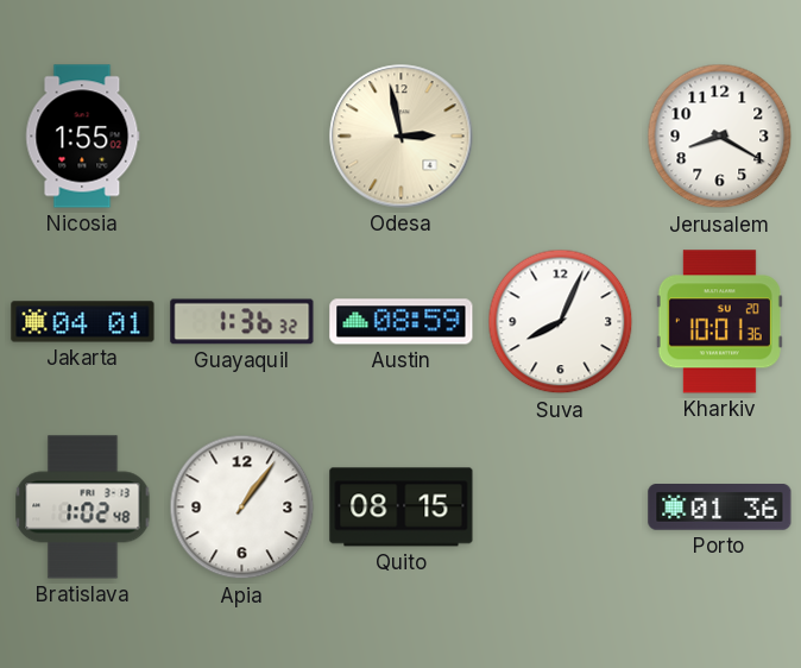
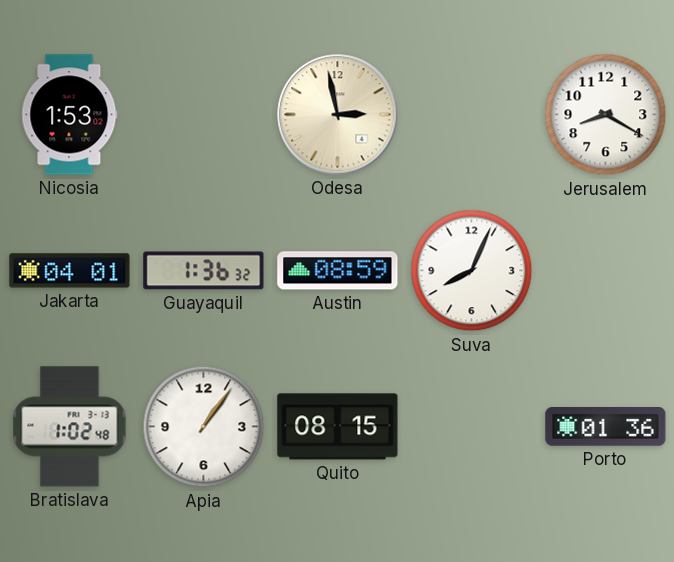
Nicosia: 1:55 -> 1:53 (70, 115)
Kharkiv: 10:01 -> none (719, 322)
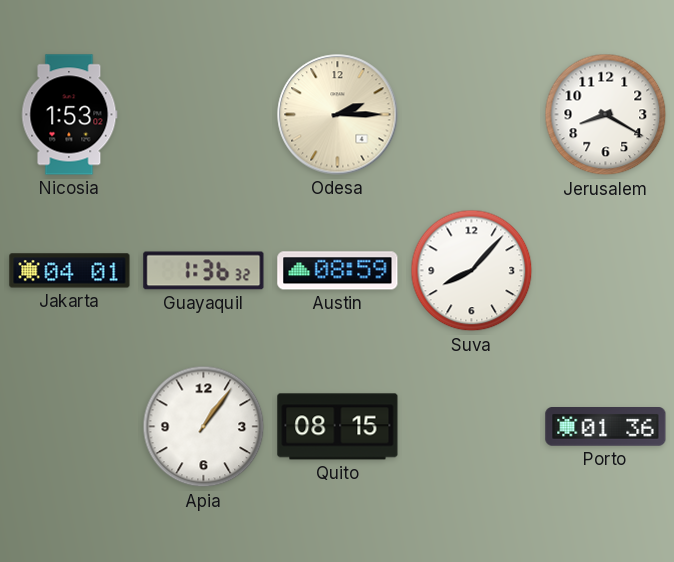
Odesa: 2:58 -> 2:15 (338, 115)
Suva: 8:04 -> 8:07 (472, 271)
Bratislava: 1:02 -> none (70, 427)
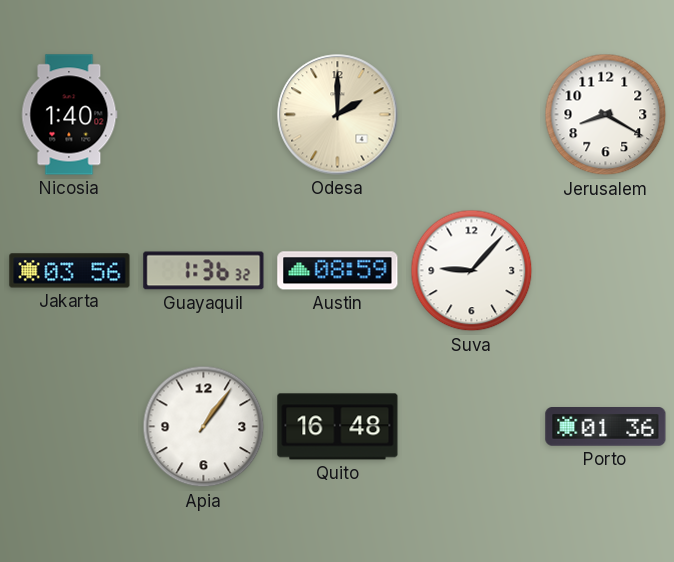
Nicosia: 1:53 -> 1:40 (70, 115)
Odesa: 2:15 -> 2:00 (338, 115)
Jakarta: 04:01 -> 03:56 (70, 271)
Suva: 8:07 -> 9:07 (472, 271)
Quito: 08:15 -> 16:48 (338, 427)
